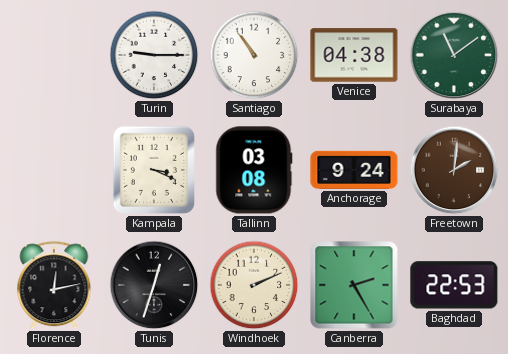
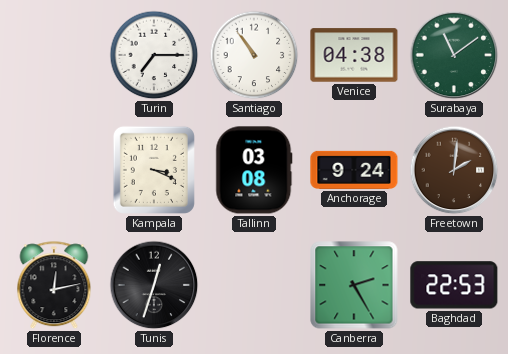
Turin: 9:15 -> 7:15 (154, 55)
Windhoek: 2:11 -> none (254, 285)
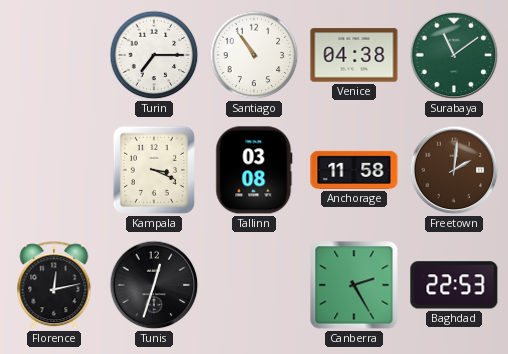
Anchorage: 9:24 -> 11:58 (354, 170)
